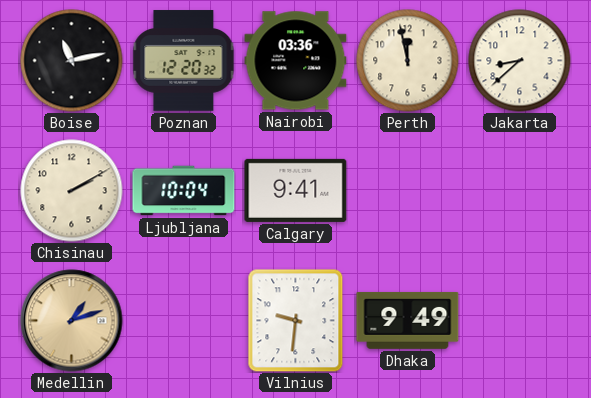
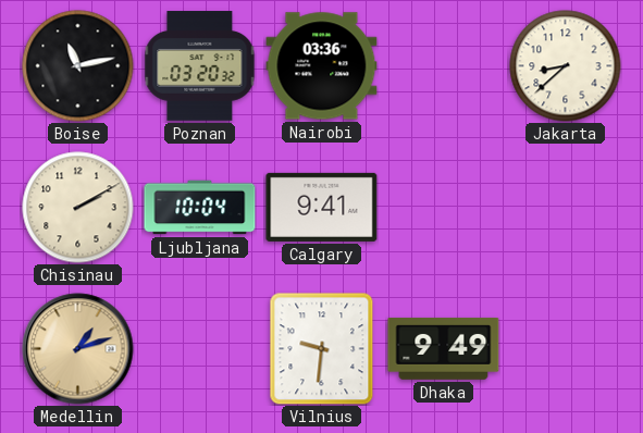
Poznan: 12:20 -> 03:20 (200, 66)
Perth: 11:58 -> none (408, 61)
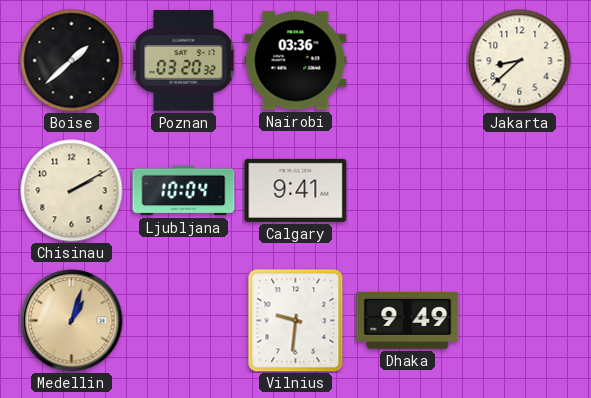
Boise: 11:13 -> 1:38 (72, 61)
Medellin: 1:12 -> 1:03 (72, 321)
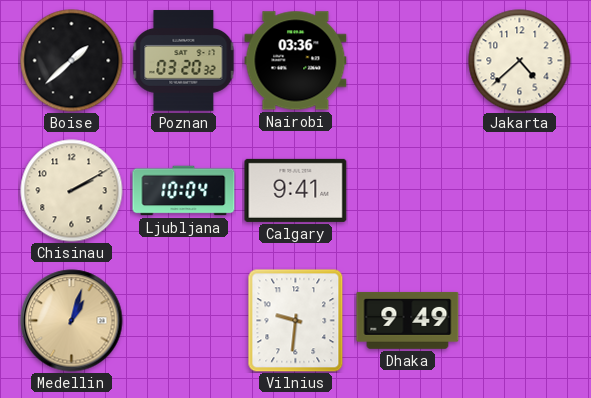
Jakarta: 8:38 -> 4:38 (520, 61)
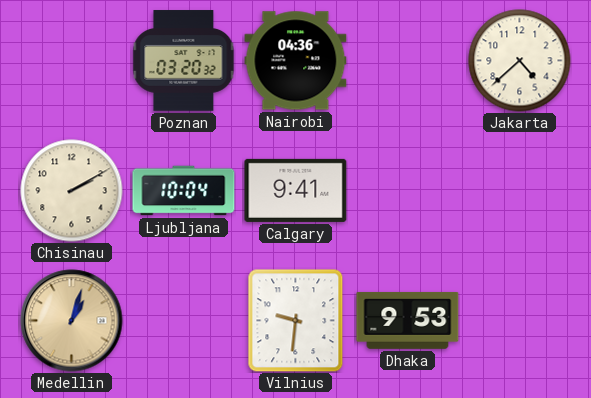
Boise: 1:38 -> none (72, 61)
Nairobi: 03:36 -> 04:36 (296, 61)
Dhaka: 9:49 -> 9:53 (408, 320)
